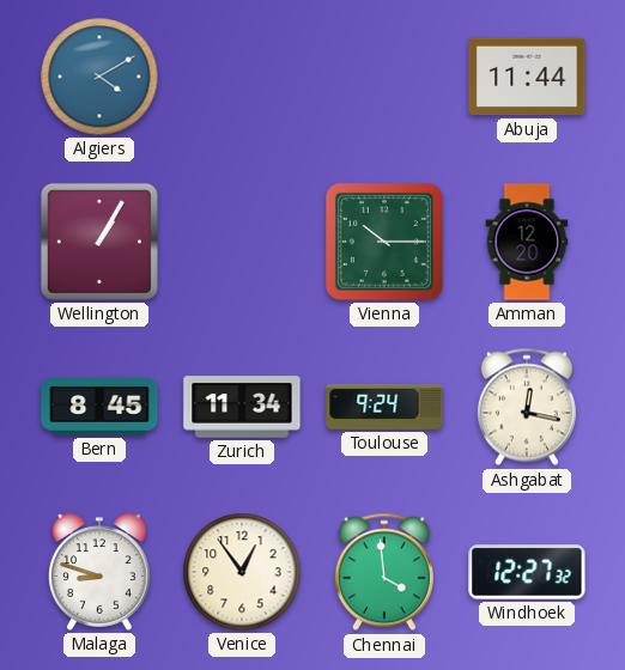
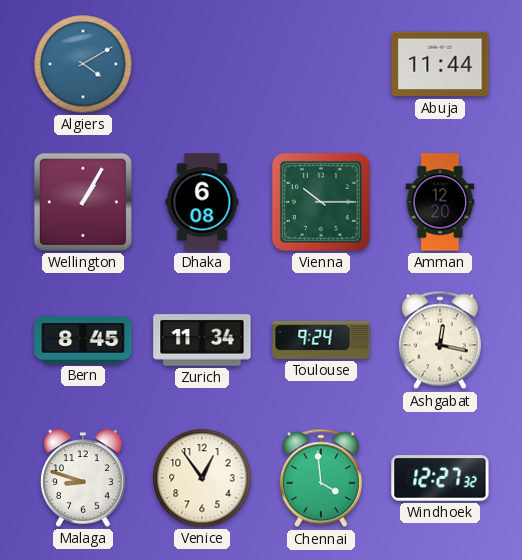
Dhaka: none -> 6:08 (202, 202)
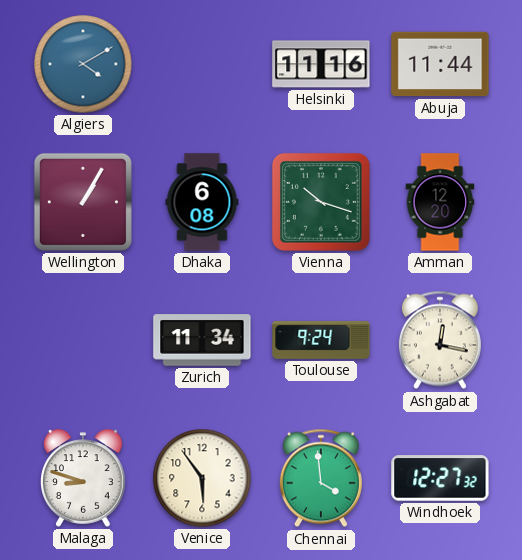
Helsinki: none -> 11:16 (321, 64)
Vienna: 10:15 -> 10:18 (321, 202)
Bern: 8:45 -> none (83, 341)
Venice: 12:54 -> 5:54 (202, 478)
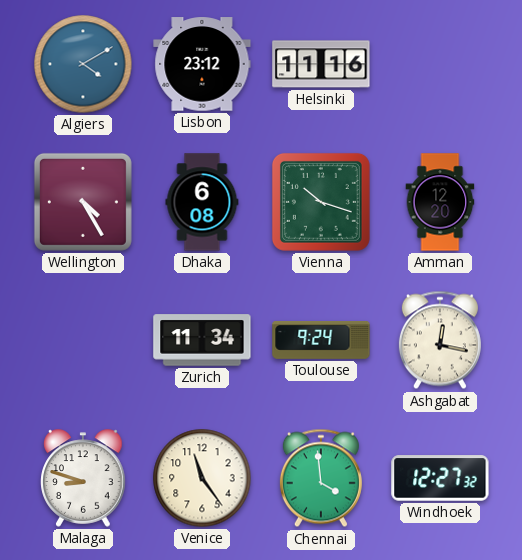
Lisbon: none -> 23:12 (202, 64)
Abuja: 11:44 -> none (440, 64)
Wellington: 1:05 -> 4:25 (83, 202)
Venice: 5:54 -> 11:24 (202, 478)
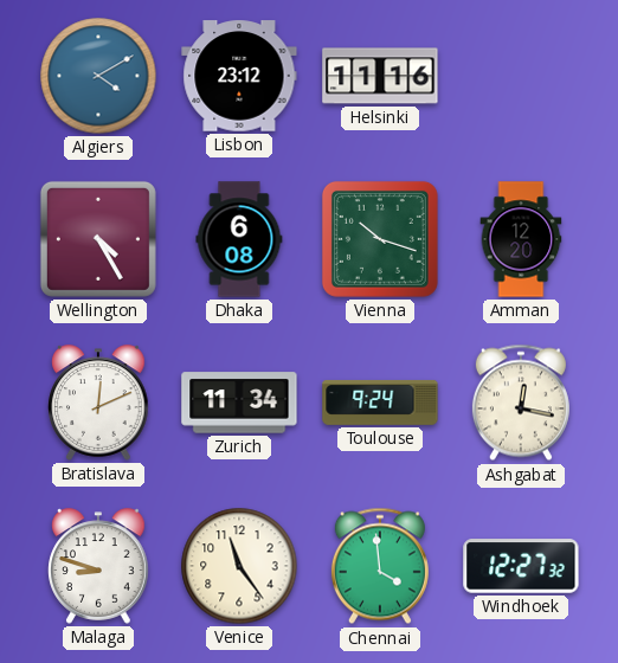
Bratislava: none -> 12:11 (98, 403)
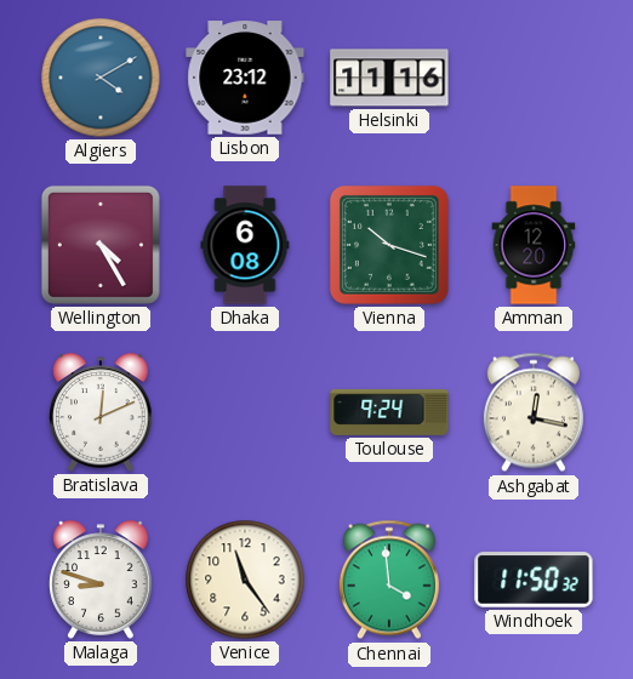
Zurich: 11:34 -> none (239, 403)
Windhoek: 12:27 -> 11:50 (534, 580)
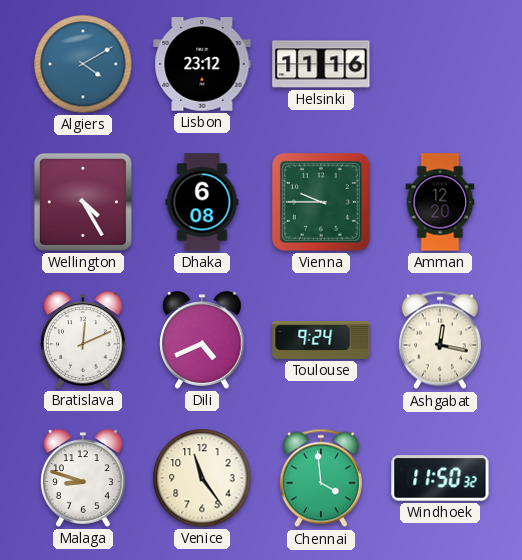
Vienna: 10:18 -> 9:45 (321, 202)
Dili: none -> 4:41 (202, 340)
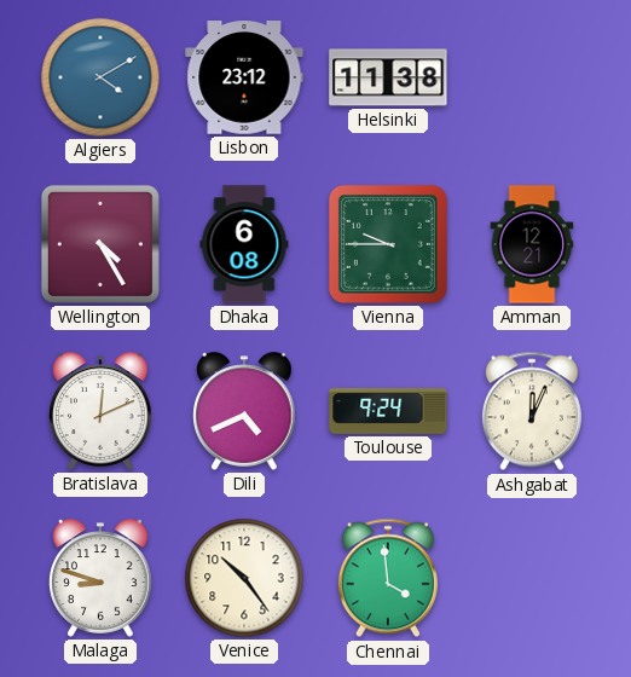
Helsinki: 11:16 -> 11:38 (388, 77)
Amman: 12:20 -> 12:21 (532, 244)
Ashgabat: 12:17 -> 12:04 (532, 411)
Venice: 11:24 -> 10:24 (244, 578)
Windhoek: 11:50 -> none (440, 478)
